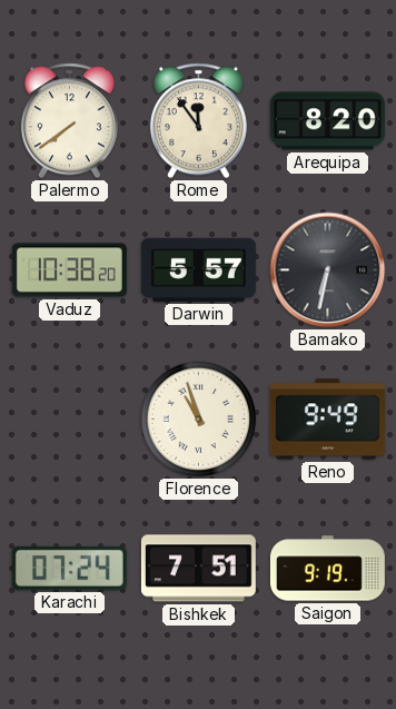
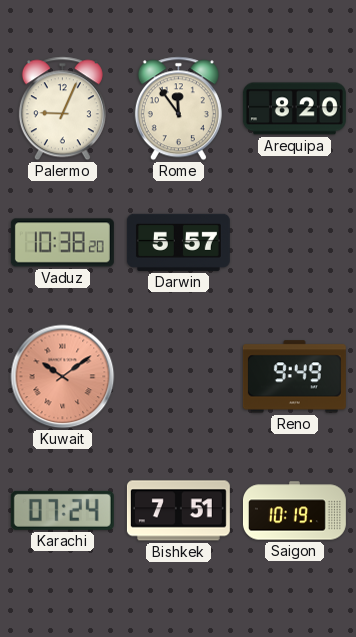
Palermo: 7:39 -> 9:04 (62, 109)
Bamako: 6:32 -> none (328, 270)
Kuwait: none -> 10:09 (63, 377)
Florence: 10:57 -> none (199, 420)
Saigon: 9:19 -> 10:19 (294, 511)
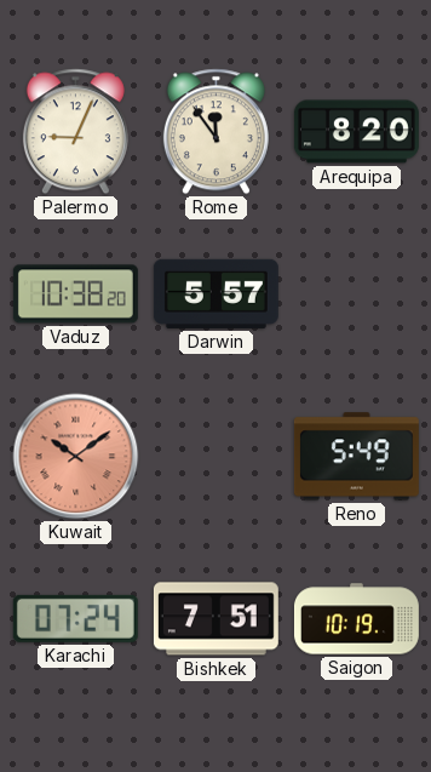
Reno: 9:49 -> 5:49 (356, 457)
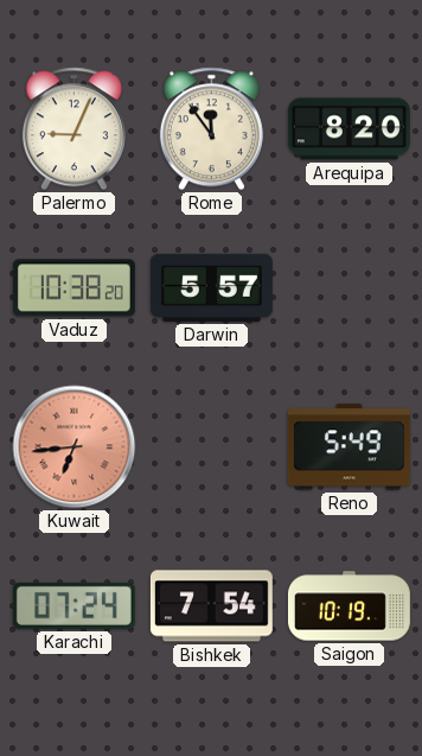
Kuwait: 10:09 -> 6:44 (75, 447)
Bishkek: 7:51 -> 7:54 (211, 606)
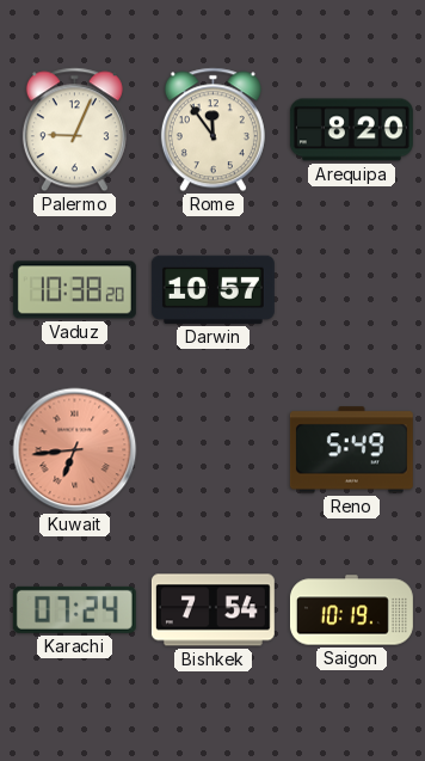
Darwin: 5:57 -> 10:57 (213, 289)
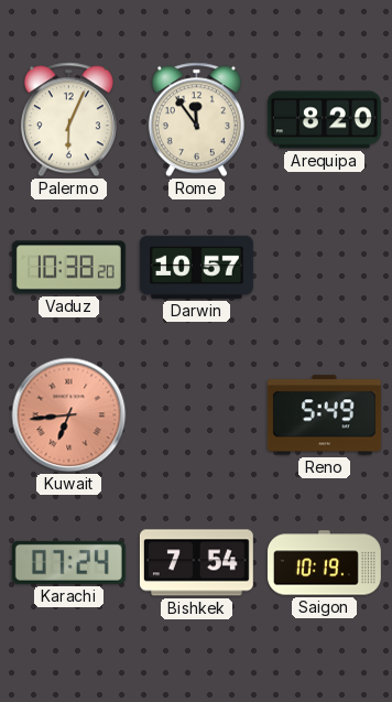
Palermo: 9:04 -> 6:04 (68, 120)
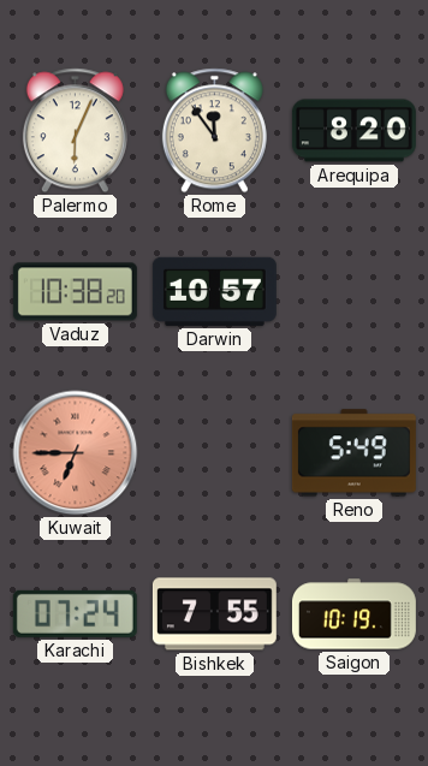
Kuwait: 6:44 -> 6:45 (76, 453)
Bishkek: 7:54 -> 7:55 (214, 614)
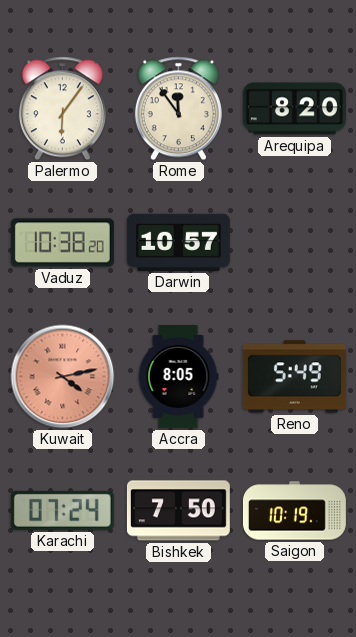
Palermo: 6:04 -> 6:06 (62, 109)
Kuwait: 6:45 -> 4:13 (63, 377)
Accra: none -> 8:05 (178, 376)
Bishkek: 7:55 -> 7:50 (178, 511)
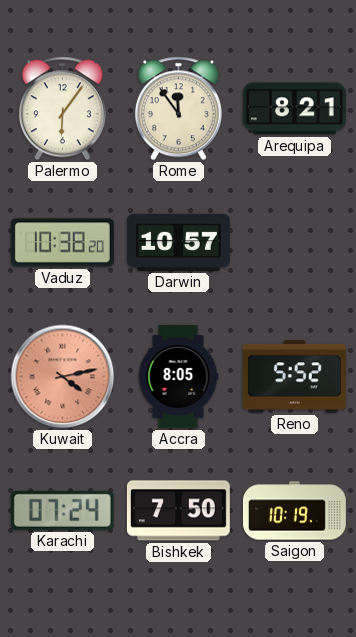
Arequipa: 8:20 -> 8:21 (294, 109)
Reno: 5:49 -> 5:52 (294, 377)
